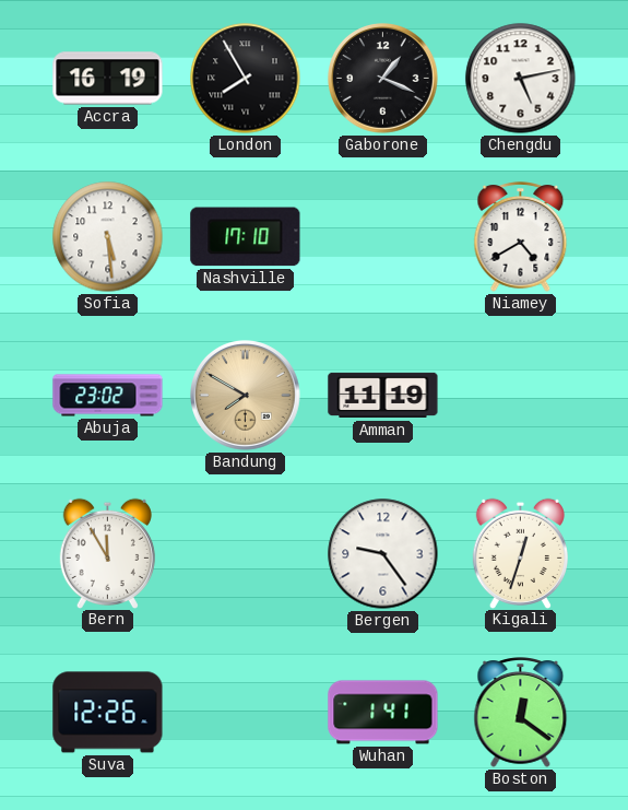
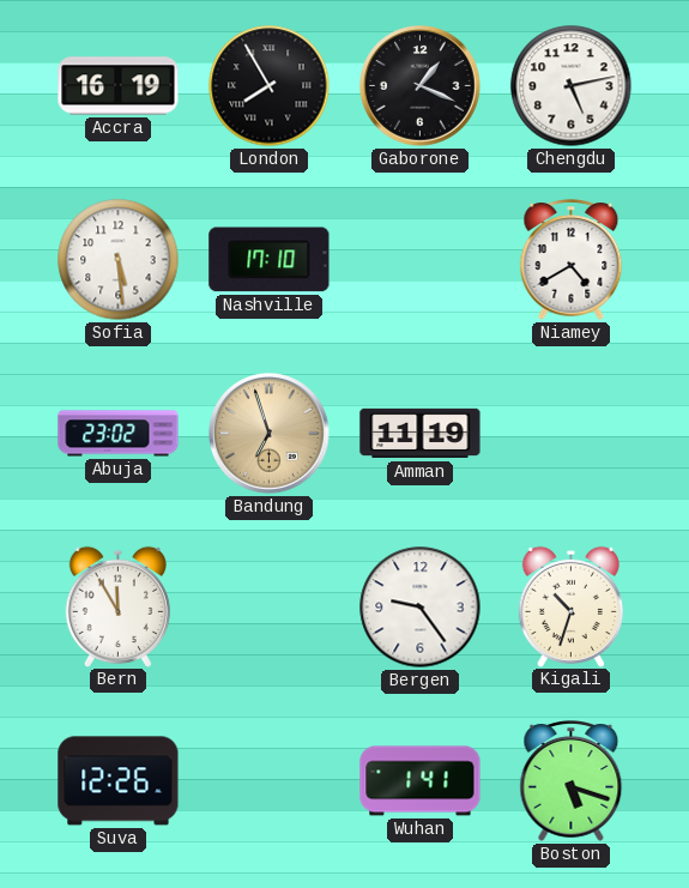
Bandung: 7:50 -> 6:57 (270, 434)
Kigali: 12:33 -> 10:33 (570, 606)
Boston: 12:21 -> 5:18 (572, 781)
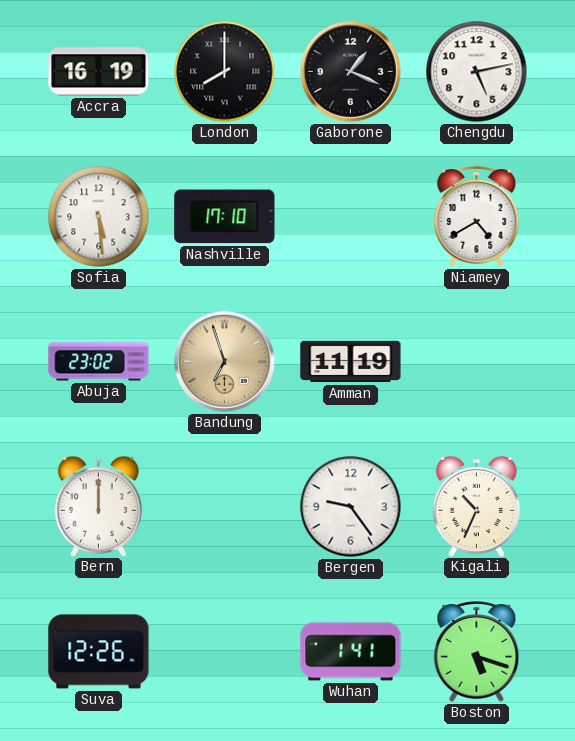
London: 7:55 -> 8:00 (225, 72)
Bern: 11:55 -> 12:00 (98, 506)
Kigali: 10:33 -> 10:34 (476, 506)
